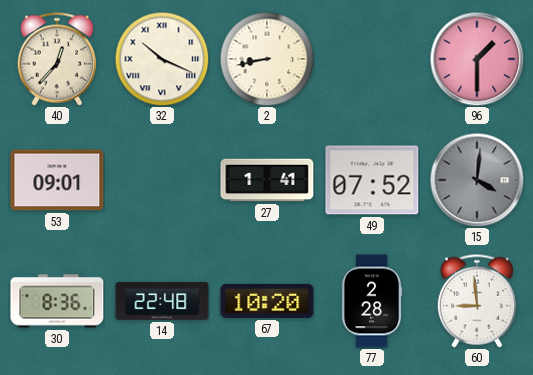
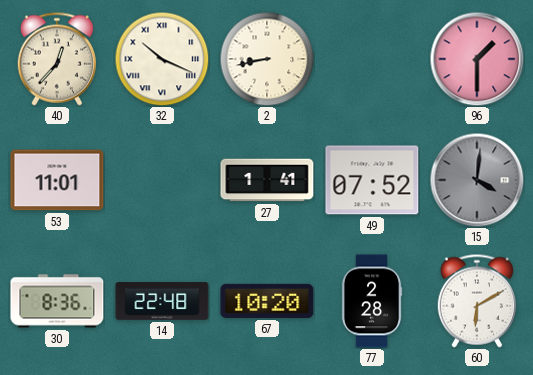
53: 09:01 -> 11:01 (57, 180)
60: 8:59 -> 6:10 (477, 301)
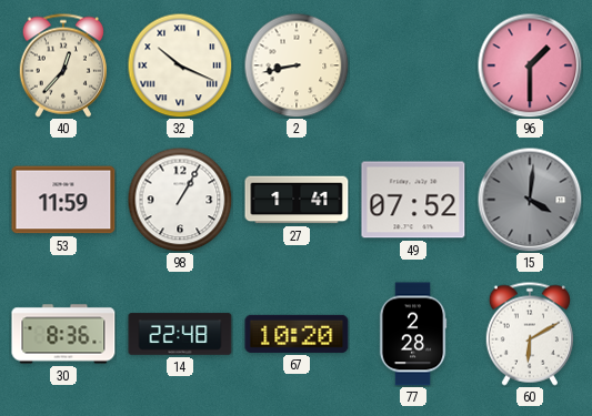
53: 11:01 -> 11:59 (63, 200)
98: none -> 1:05 (180, 200)
